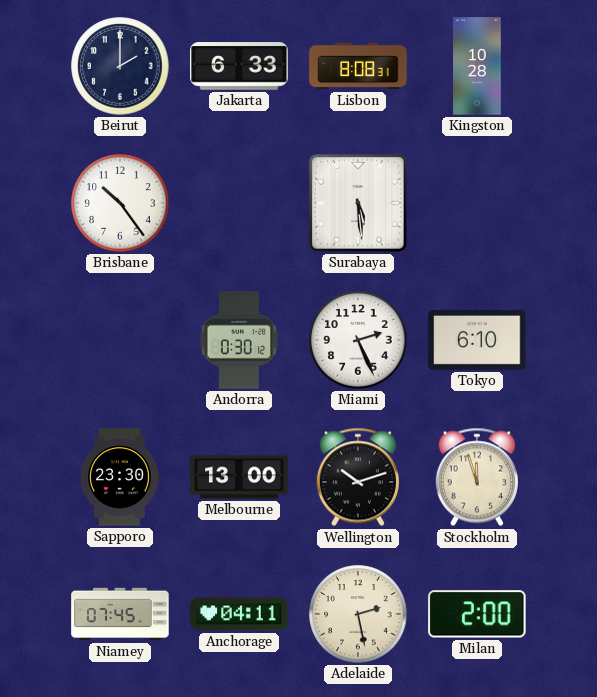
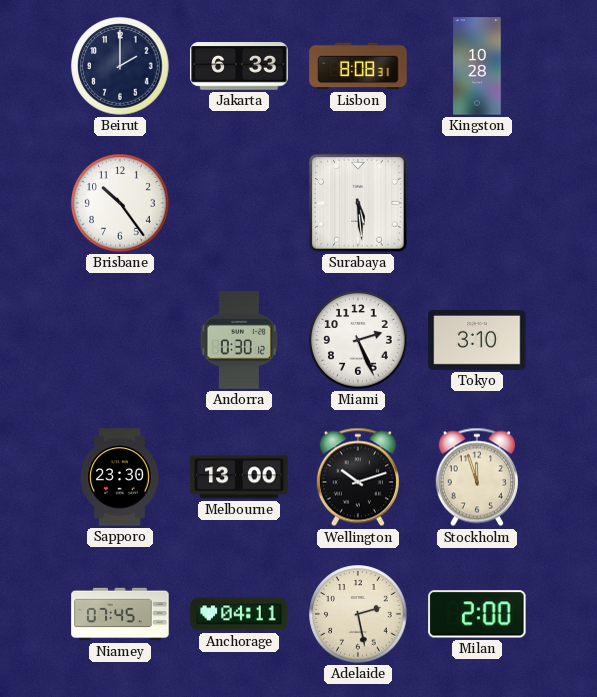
Tokyo: 6:10 -> 3:10 (477, 340)
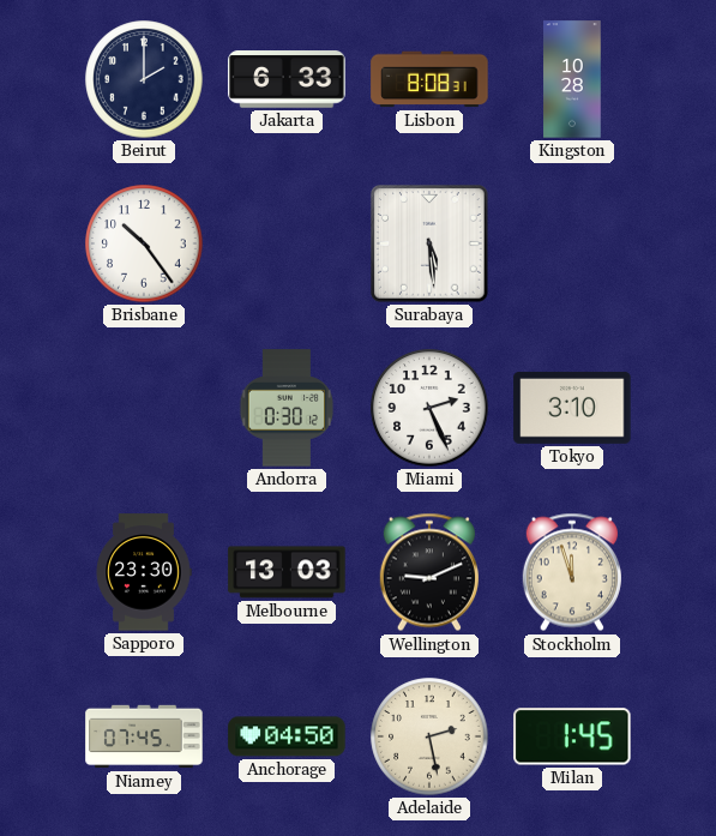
Melbourne: 13:00 -> 13:03 (287, 572)
Wellington: 10:12 -> 9:11 (429, 572)
Anchorage: 04:11 -> 04:50 (287, 736)
Milan: 2:00 -> 1:45 (572, 736)
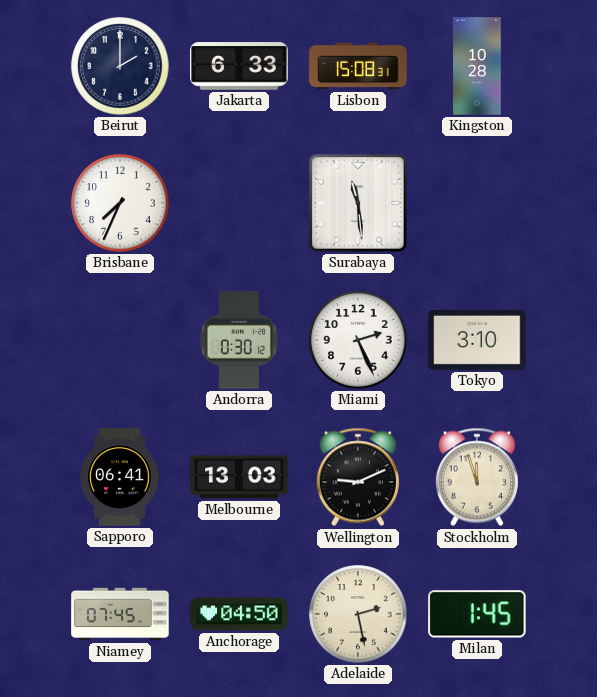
Lisbon: 8:08 -> 15:08 (358, 66)
Brisbane: 10:24 -> 7:34 (120, 203)
Surabaya: 5:29 -> 11:29 (358, 203)
Sapporo: 23:30 -> 06:41 (120, 477)
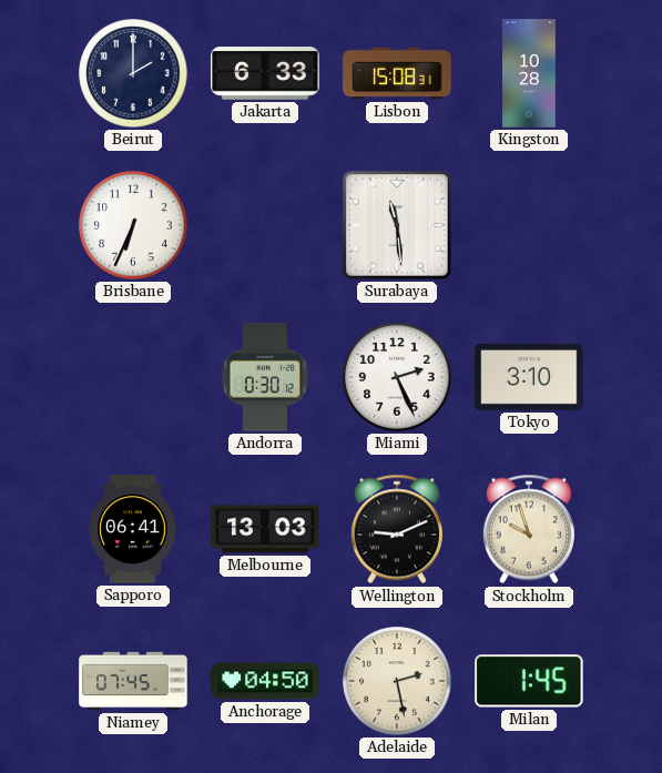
Brisbane: 7:34 -> 6:34 (133, 225)
Stockholm: 11:57 -> 9:57 (529, 529)
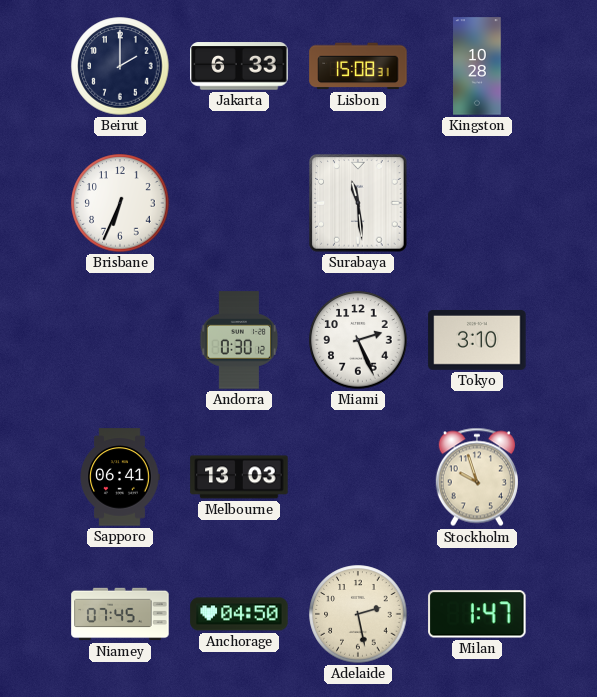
Wellington: 9:11 -> none (397, 529)
Milan: 1:45 -> 1:47 (477, 614)
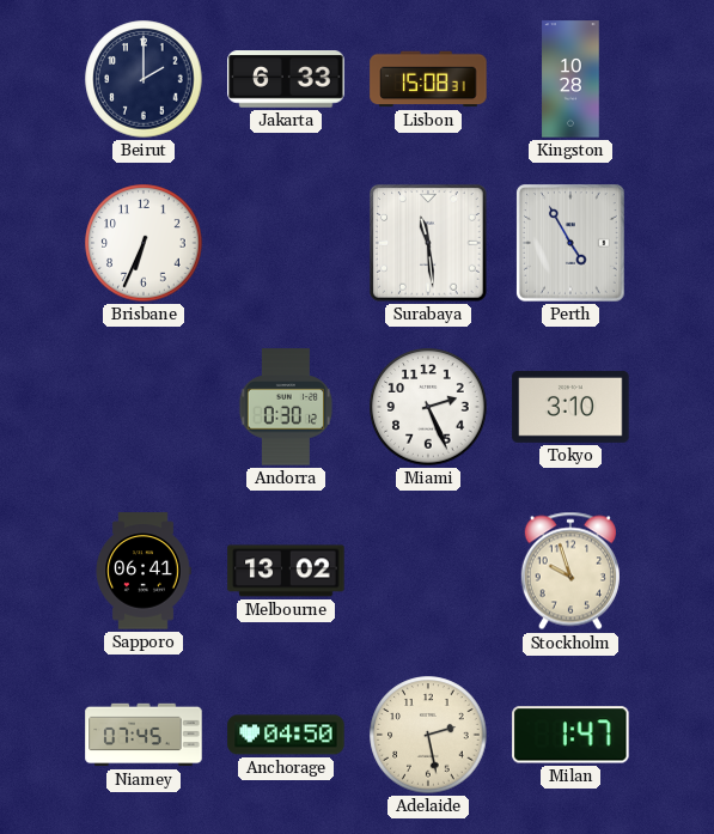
Perth: none -> 4:55 (572, 243)
Melbourne: 13:03 -> 13:02 (286, 571)
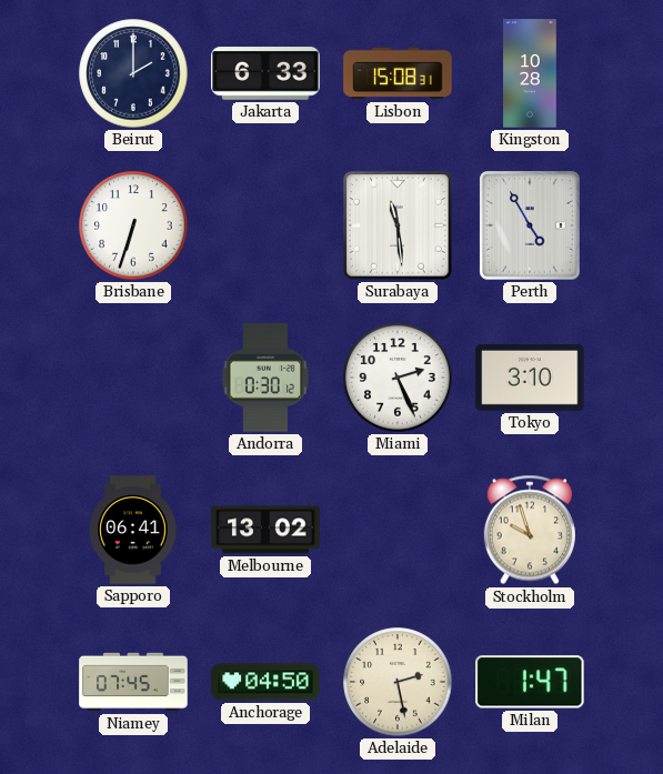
Brisbane: 6:34 -> 6:33 (133, 225)
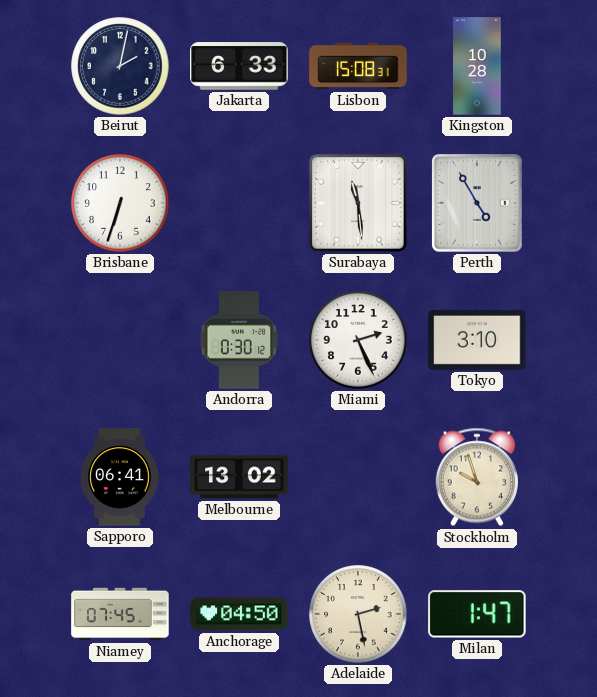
Beirut: 2:00 -> 2:02 (120, 66)
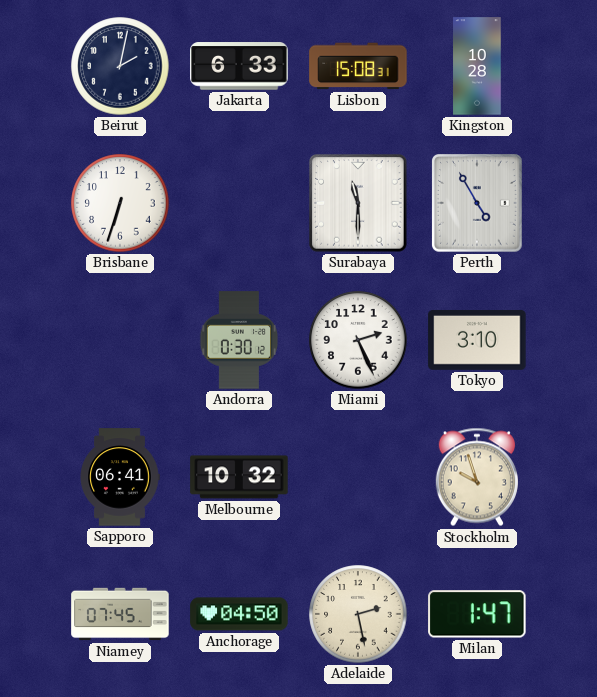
Surabaya: 11:29 -> 11:30 (358, 203)
Melbourne: 13:02 -> 10:32 (239, 477)
